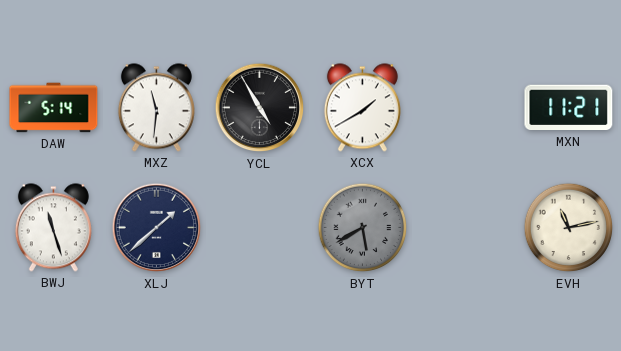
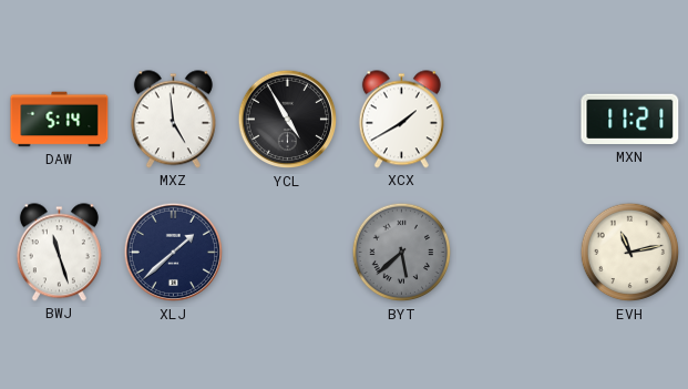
MXZ: 11:31 -> 4:59 (173, 120)
BYT: 5:40 -> 5:38 (402, 253)
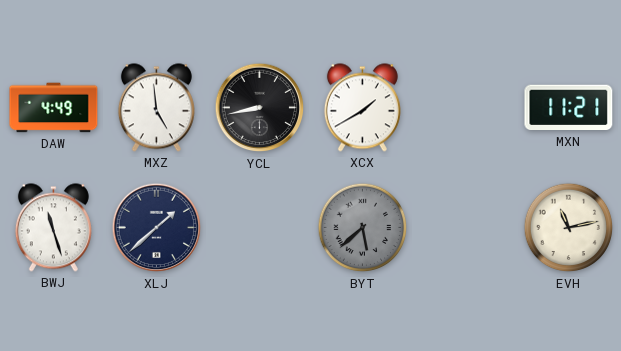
DAW: 5:14 -> 4:49 (54, 108)
YCL: 4:55 -> 8:43 (260, 108)
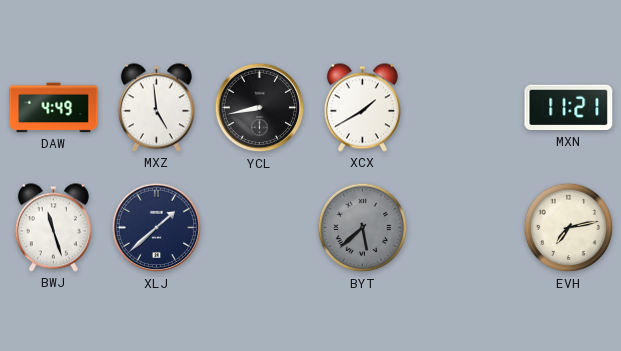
EVH: 11:13 -> 7:13 (569, 228)
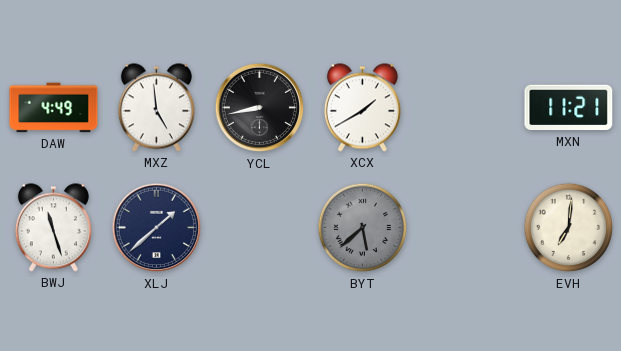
EVH: 7:13 -> 7:01 (569, 228)
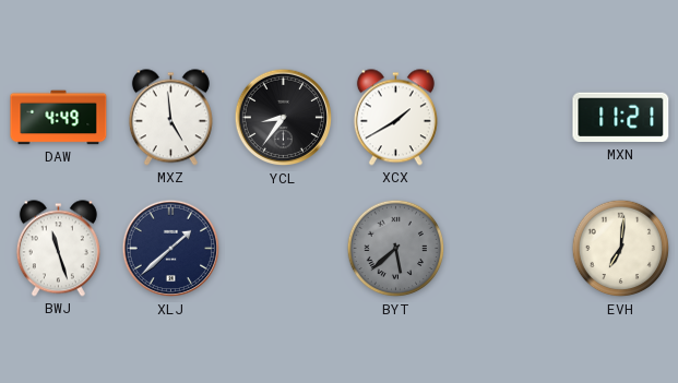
YCL: 8:43 -> 8:36 (284, 118)
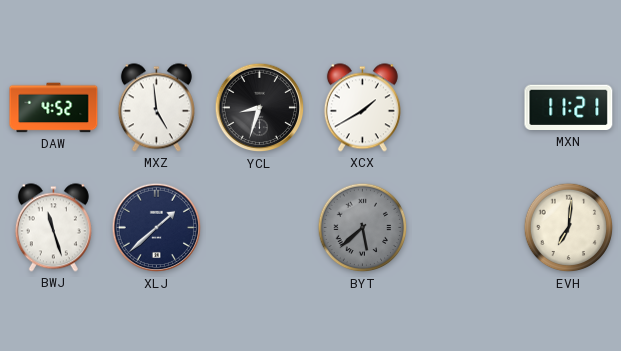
DAW: 4:49 -> 4:52 (54, 108)
YCL: 8:36 -> 8:33 (260, 108)
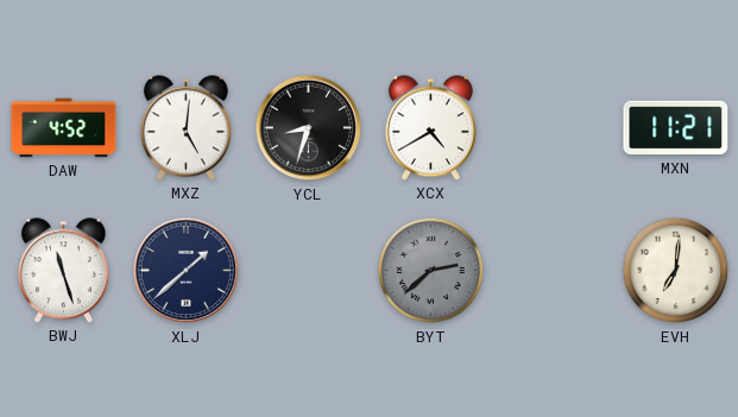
MXZ: 4:59 -> 5:01 (185, 128)
XCX: 1:40 -> 4:40 (430, 128)
BYT: 5:38 -> 2:38 (431, 271)
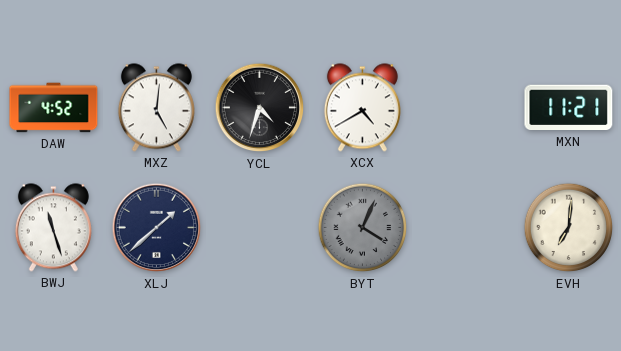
YCL: 8:33 -> 4:33 (260, 108)
BYT: 2:38 -> 4:04 (363, 228)
